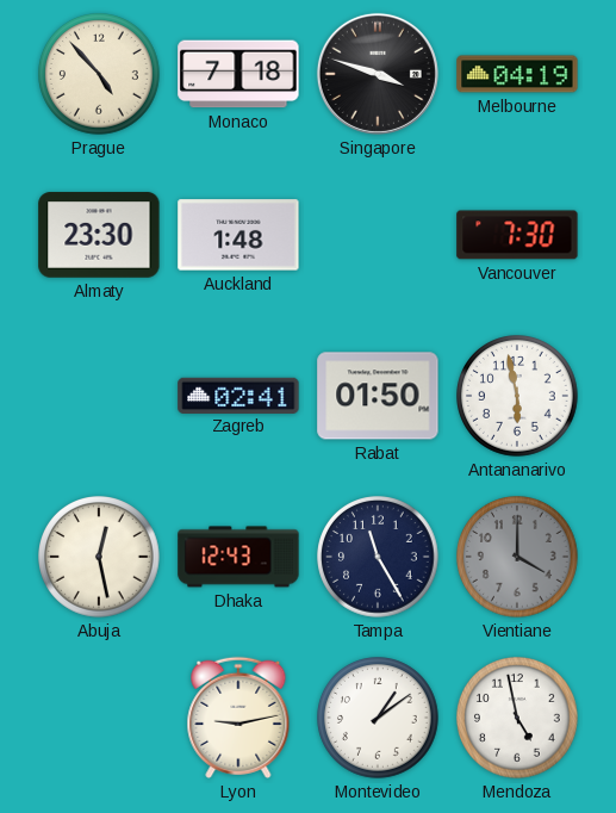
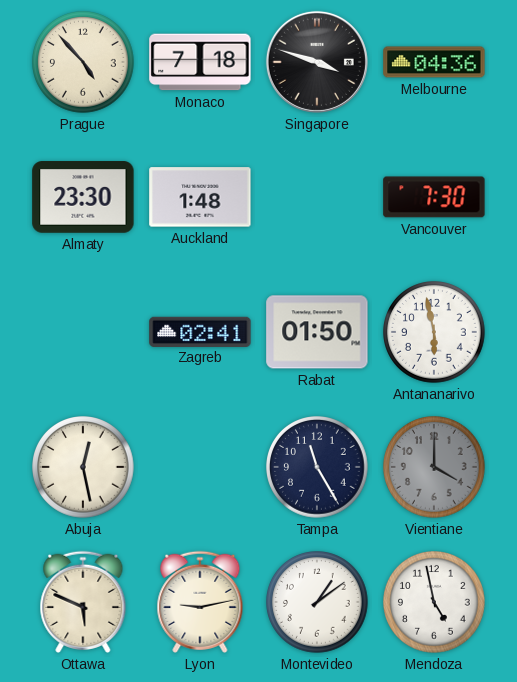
Melbourne: 04:19 -> 04:36 (434, 62)
Dhaka: 12:43 -> none (238, 557)
Ottawa: none -> 5:49 (83, 602)
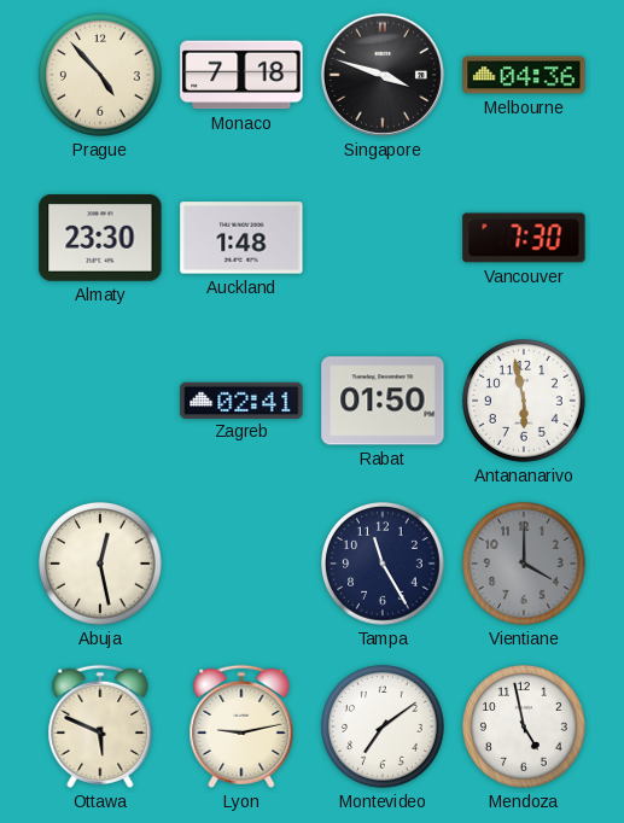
Montevideo: 1:09 -> 7:09 (384, 728)
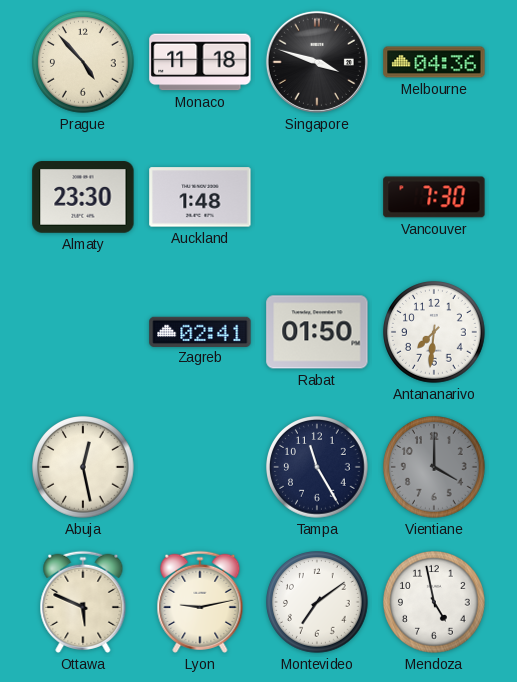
Monaco: 7:18 -> 11:18 (200, 62)
Antananarivo: 5:58 -> 7:31 (435, 333)
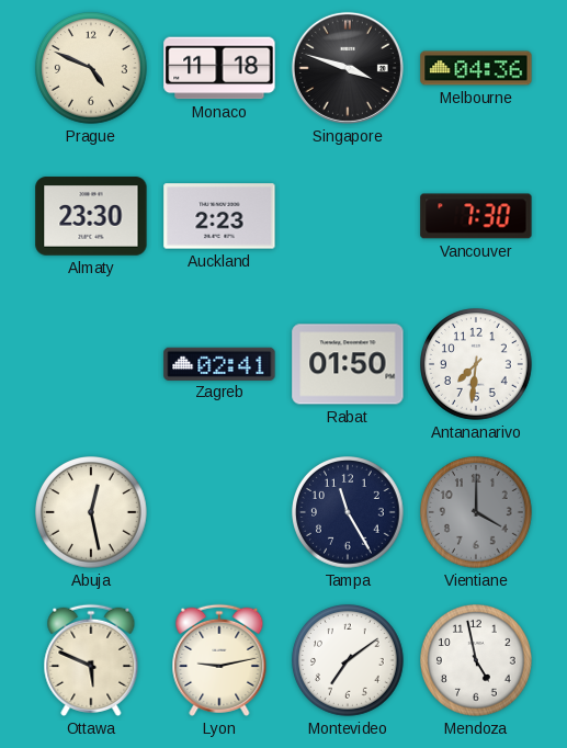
Prague: 4:53 -> 4:49 (92, 69)
Auckland: 1:48 -> 2:23 (219, 216)
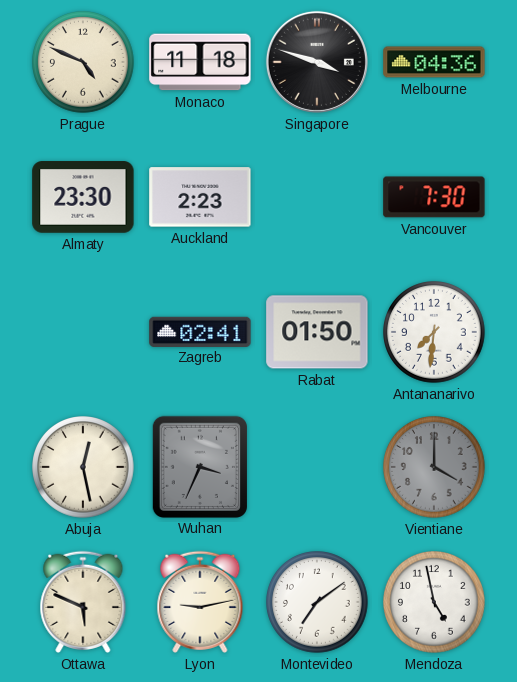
Wuhan: none -> 3:34 (200, 466)
Tampa: 11:25 -> none (349, 513)
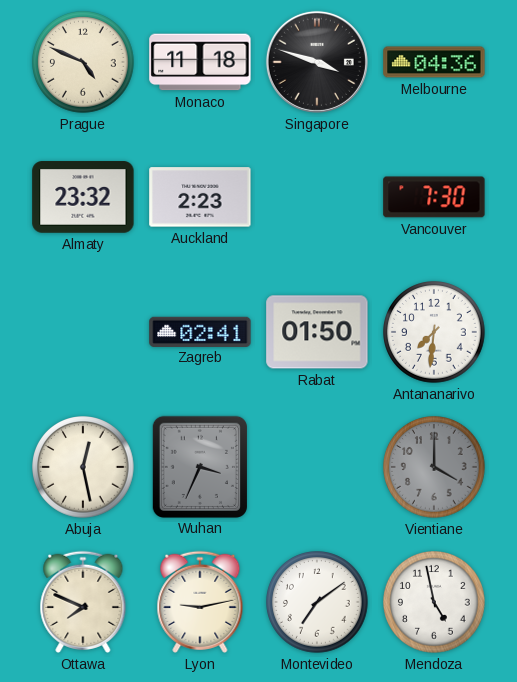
Almaty: 23:30 -> 23:32 (83, 197)
Ottawa: 5:49 -> 7:49 (83, 602)
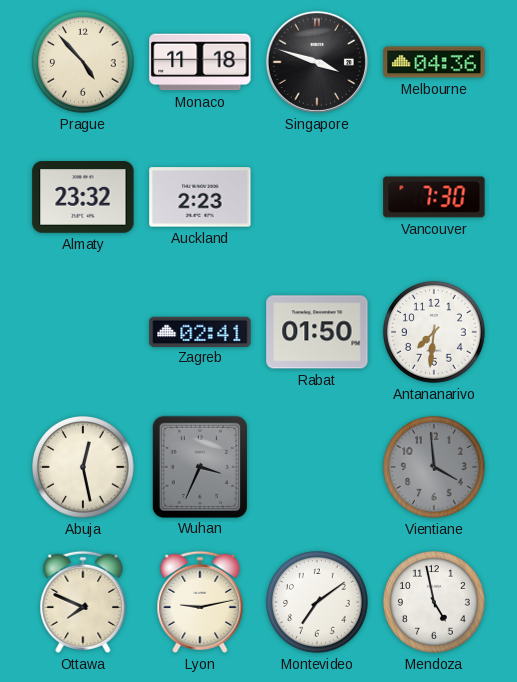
Prague: 4:49 -> 4:53 (84, 63)
Vientiane: 4:00 -> 3:59 (435, 468)
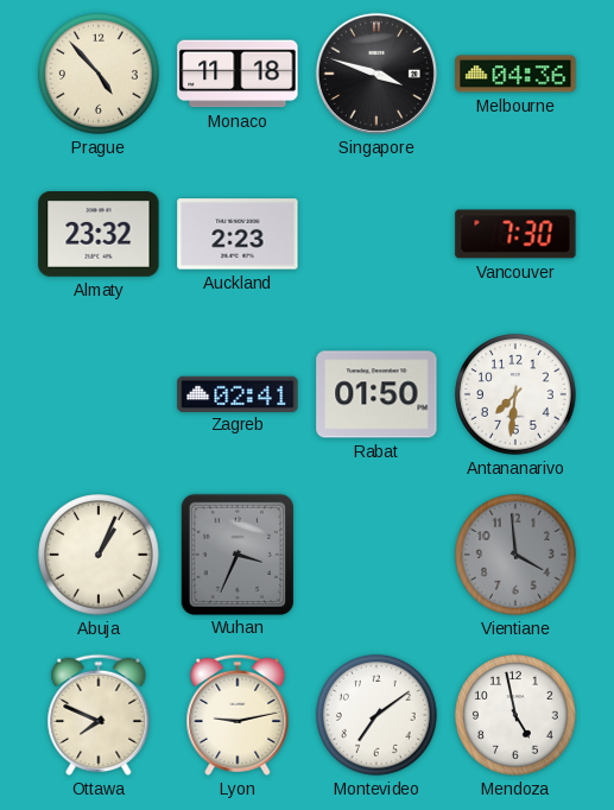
Abuja: 12:28 -> 1:04 (100, 556)
